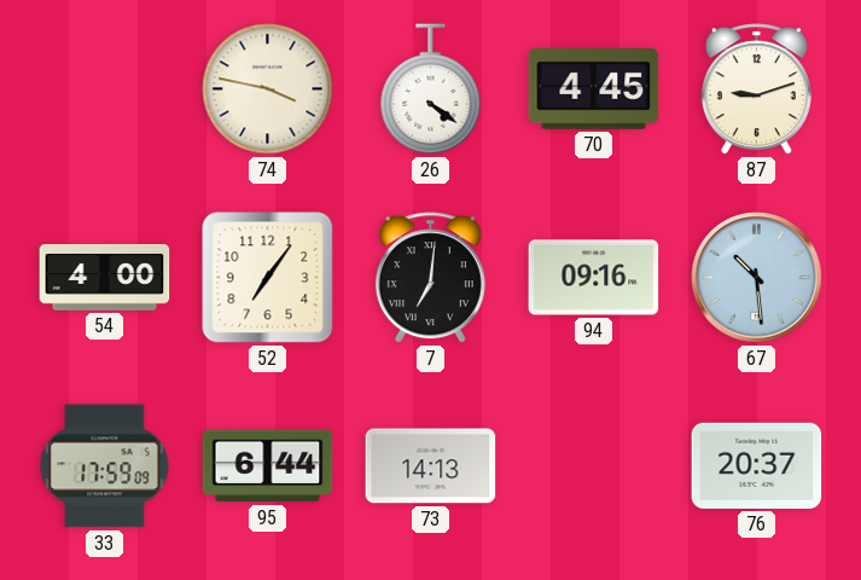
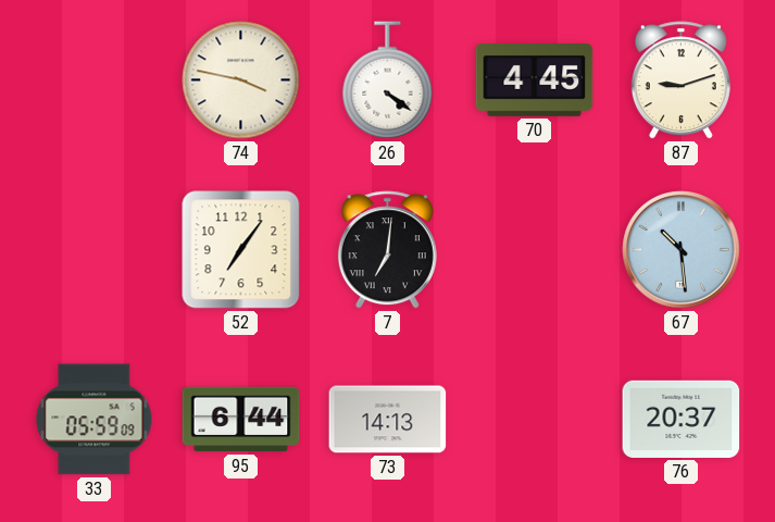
54: 4:00 -> none (105, 278)
94: 09:16 -> none (594, 278)
33: 17:59 -> 05:59 (95, 420)
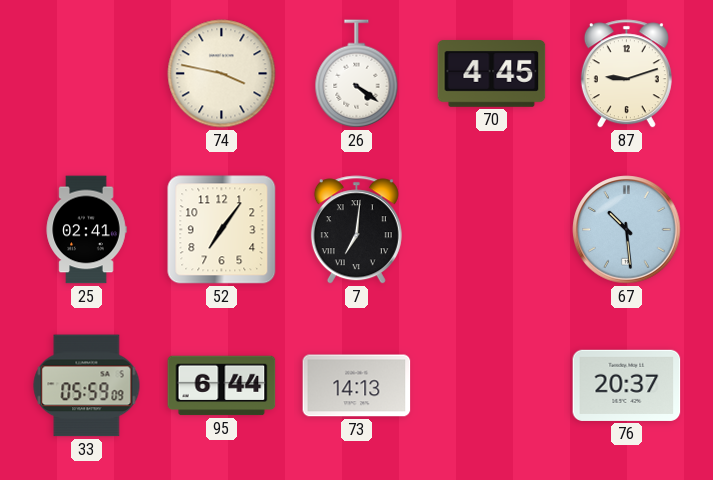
25: none -> 02:41 (86, 230)
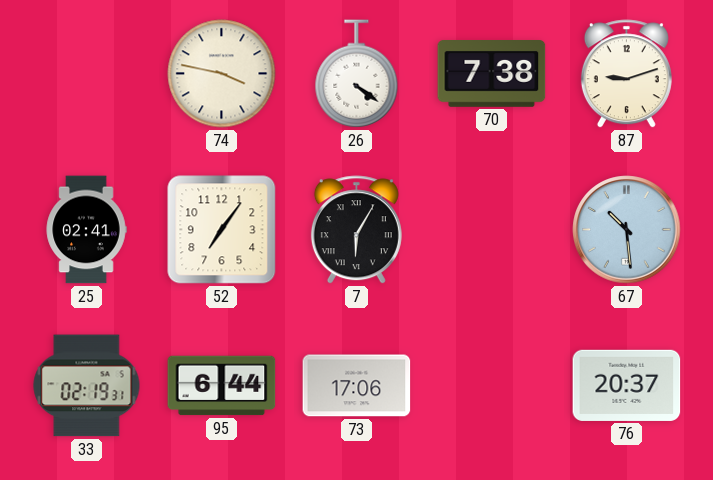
70: 4:45 -> 7:38 (492, 74)
7: 7:01 -> 6:05 (356, 230)
33: 05:59 -> 02:19 (87, 386)
73: 14:13 -> 17:06 (357, 386)
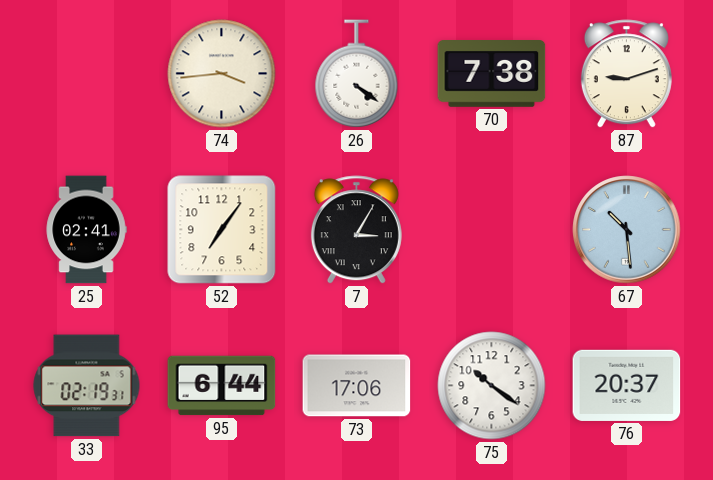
74: 3:47 -> 3:44 (222, 74)
7: 6:05 -> 3:05 (356, 230)
75: none -> 10:21 (492, 386)
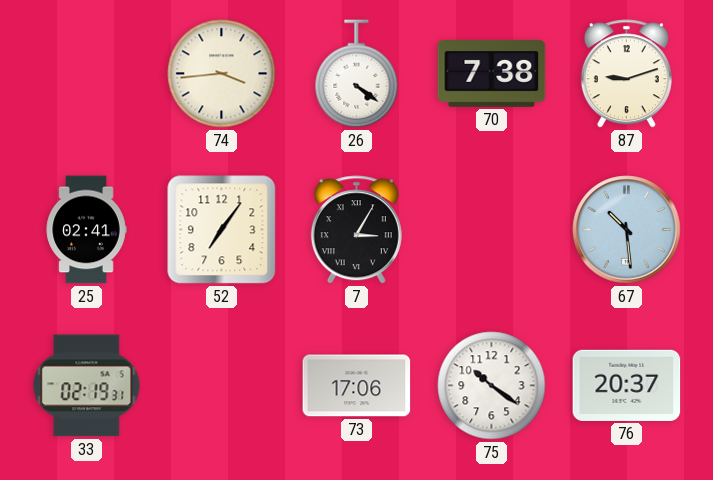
95: 6:44 -> none (222, 386)
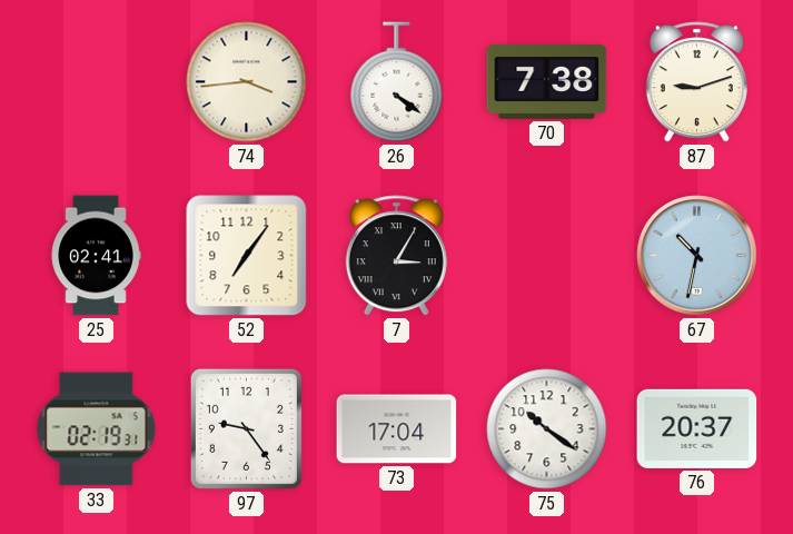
67: 10:29 -> 10:32 (697, 256)
97: none -> 9:24 (246, 428)
73: 17:06 -> 17:04 (397, 429)
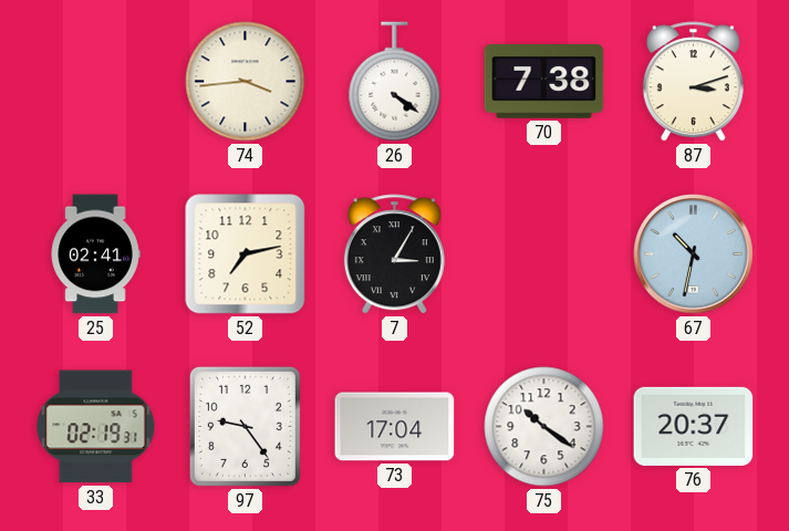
87: 9:12 -> 3:12 (693, 82)
52: 7:06 -> 7:13 (246, 254)
